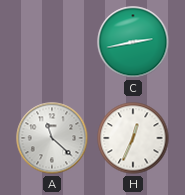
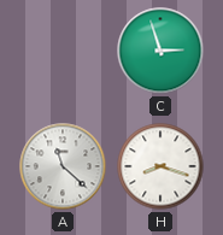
C: 2:43 -> 2:57 (160, 51)
H: 12:34 -> 8:18 (160, 166)
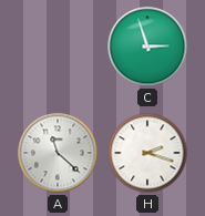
H: 8:18 -> 2:18 (147, 153)
